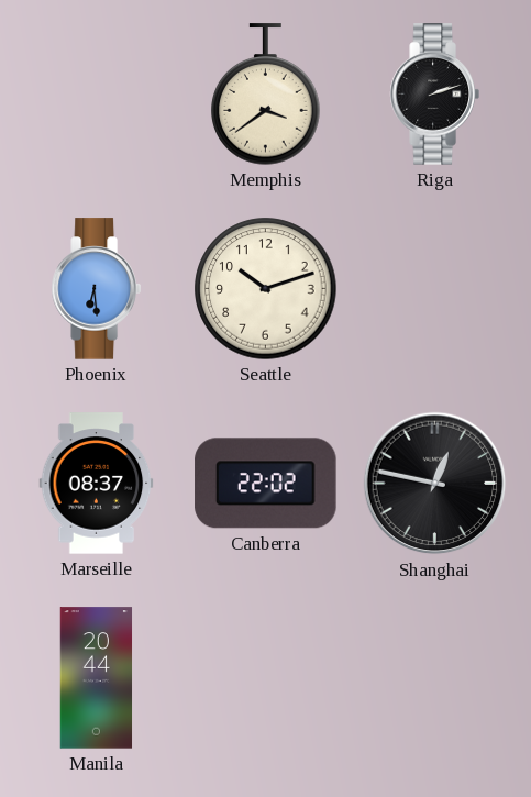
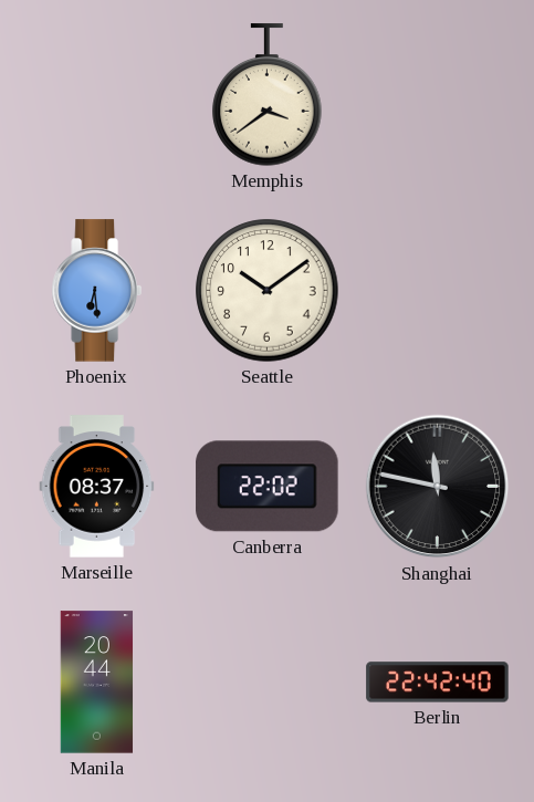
Riga: 2:12 -> none (434, 95)
Seattle: 10:12 -> 10:09 (268, 291)
Shanghai: 12:47 -> 11:47 (438, 487)
Berlin: none -> 22:42 (438, 683)
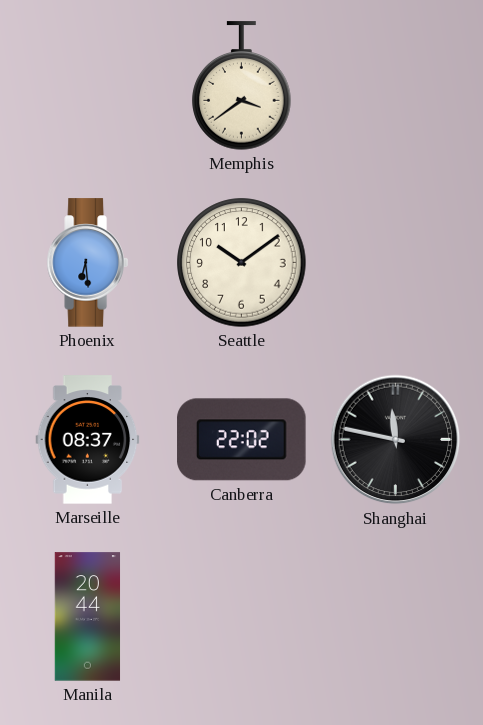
Berlin: 22:42 -> none (438, 683)
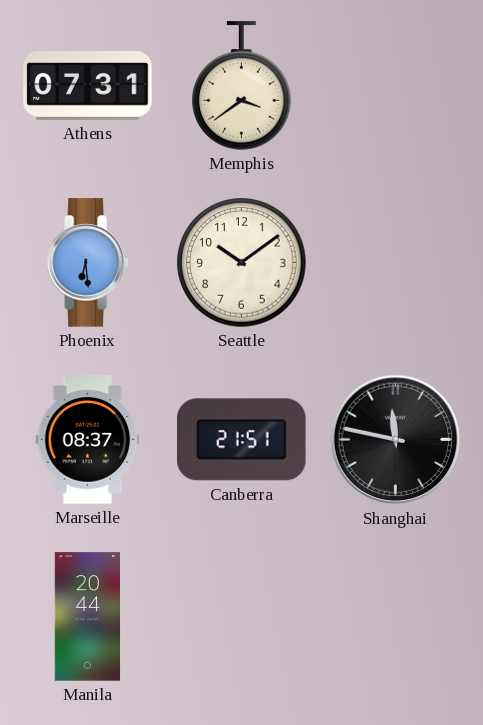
Athens: none -> 07:31 (88, 86)
Canberra: 22:02 -> 21:51 (242, 440)
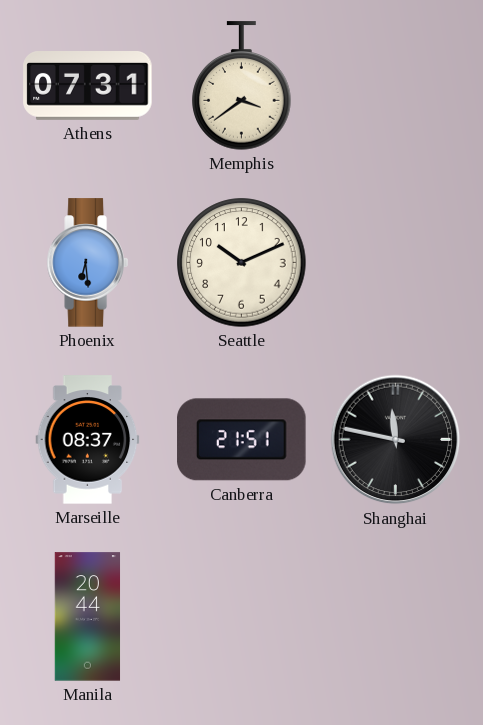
Seattle: 10:09 -> 10:11 (242, 263)
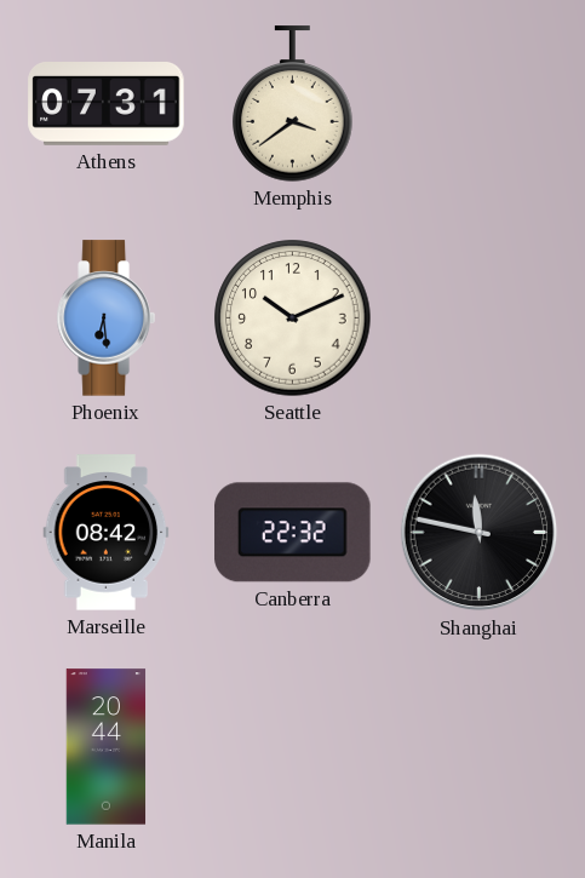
Marseille: 08:37 -> 08:42 (107, 533)
Canberra: 21:51 -> 22:32 (293, 533)
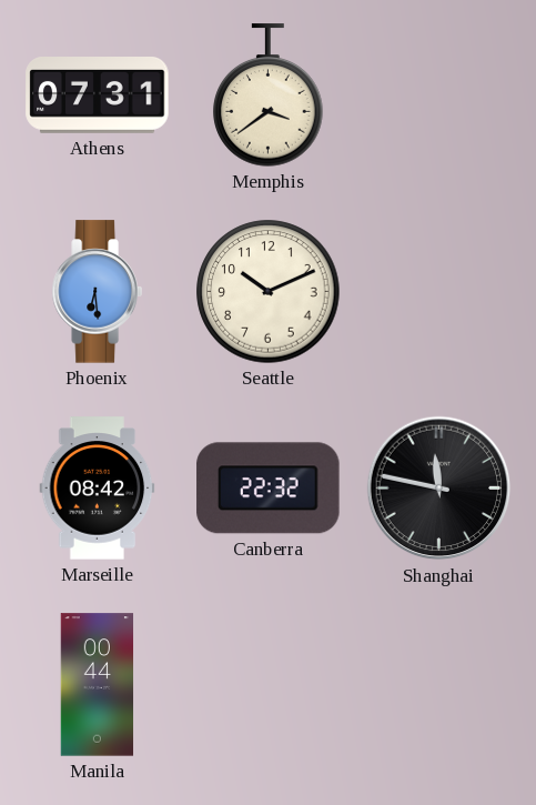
Manila: 20:44 -> 00:44 (98, 685)
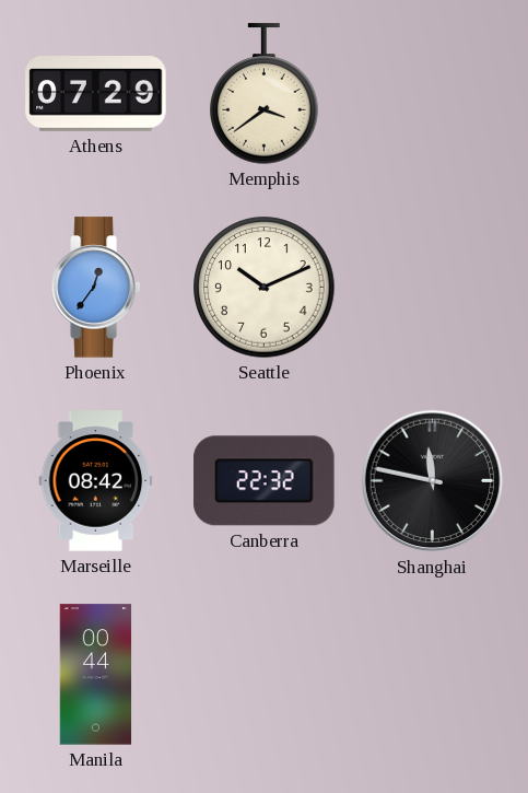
Athens: 07:31 -> 07:29 (96, 94)
Phoenix: 6:29 -> 12:36 (95, 288)
